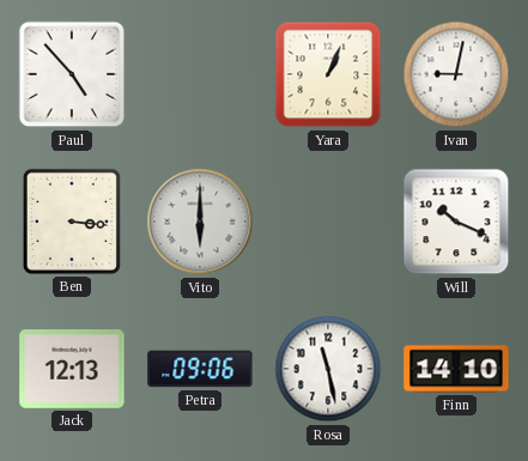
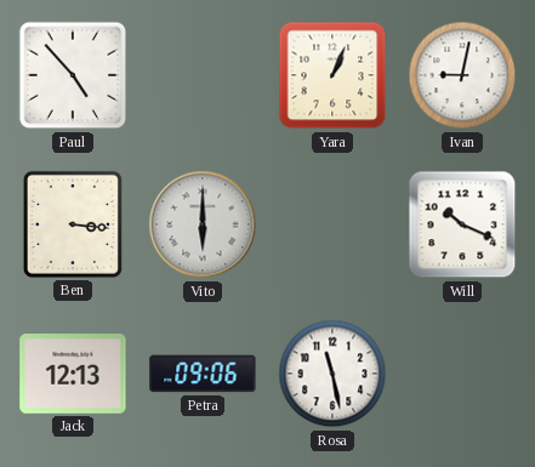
Finn: 14:10 -> none (456, 369)
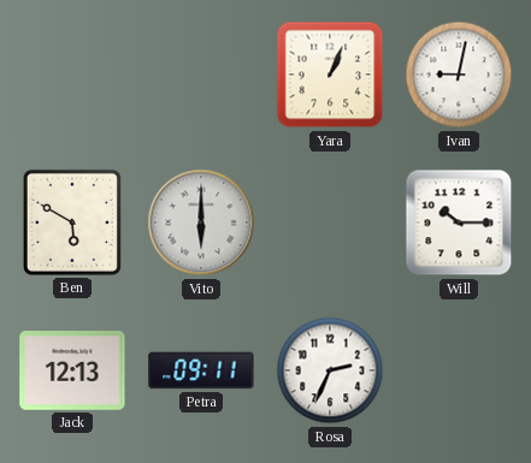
Paul: 4:53 -> none (73, 75)
Ben: 3:16 -> 5:50 (72, 222)
Will: 10:19 -> 10:15 (459, 222)
Petra: 09:06 -> 09:11 (201, 370)
Rosa: 11:28 -> 2:34 (330, 370)
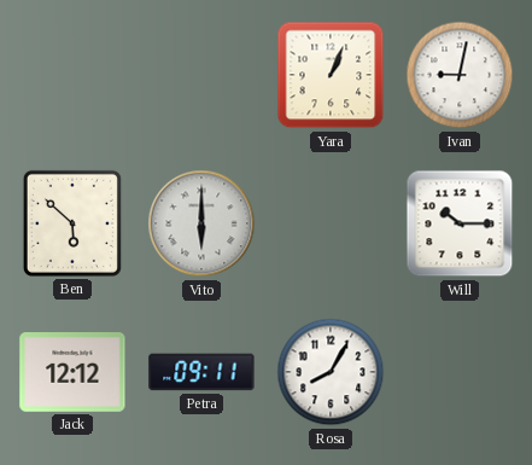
Ben: 5:50 -> 5:52 (72, 223)
Jack: 12:13 -> 12:12 (72, 373)
Rosa: 2:34 -> 8:05 (331, 372)
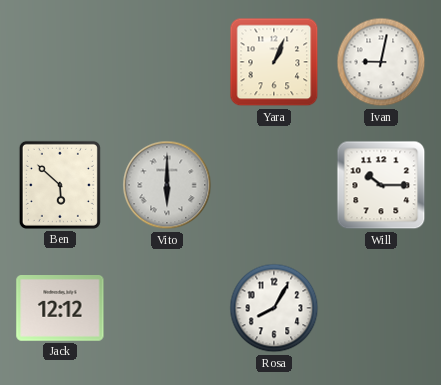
Petra: 09:11 -> none (201, 372)
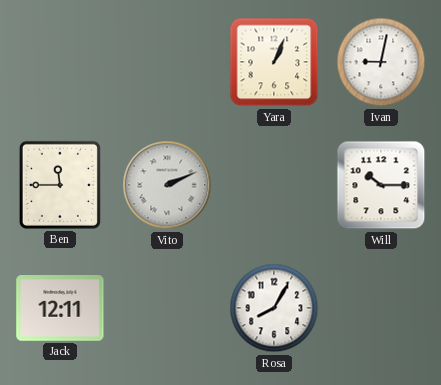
Ben: 5:52 -> 11:45 (60, 185)
Vito: 6:00 -> 2:11 (167, 185)
Jack: 12:12 -> 12:11 (60, 309)
